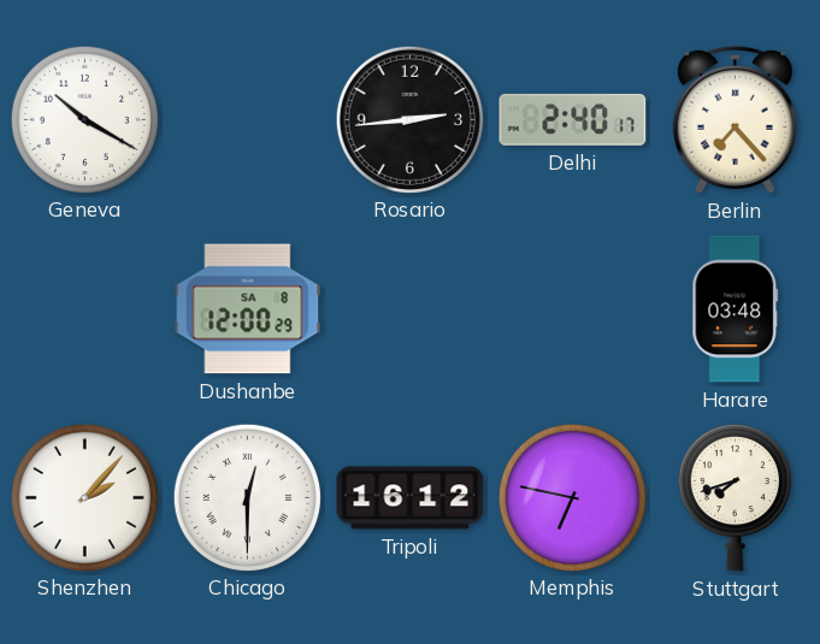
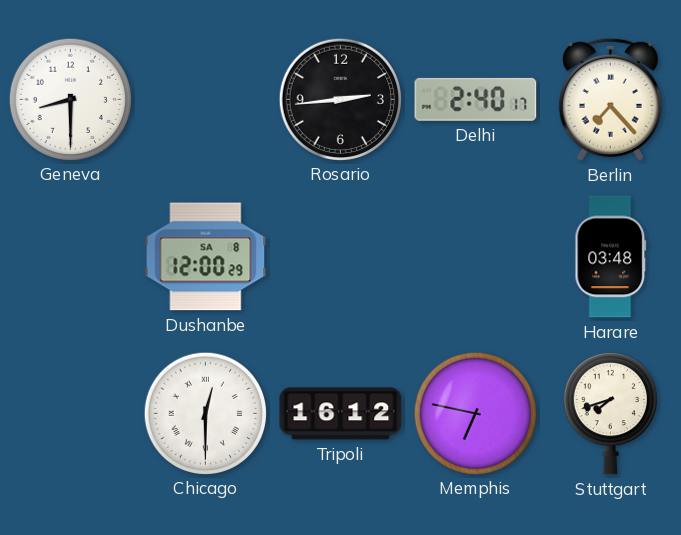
Geneva: 10:20 -> 8:30 (70, 99)
Shenzhen: 2:07 -> none (84, 497)
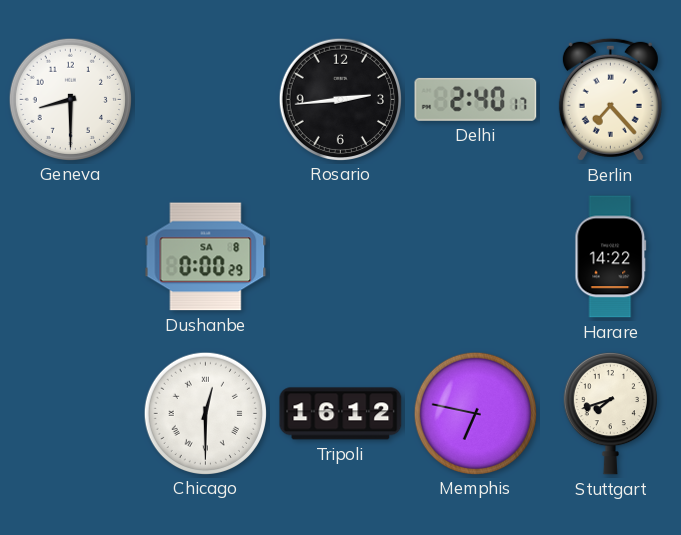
Dushanbe: 12:00 -> 0:00 (206, 257)
Harare: 03:48 -> 14:22 (611, 257)
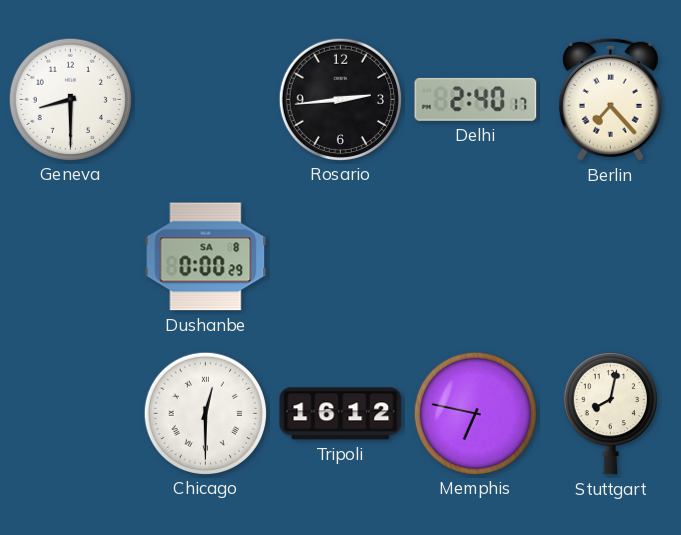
Harare: 14:22 -> none (611, 257)
Stuttgart: 7:42 -> 8:02 (610, 413)
